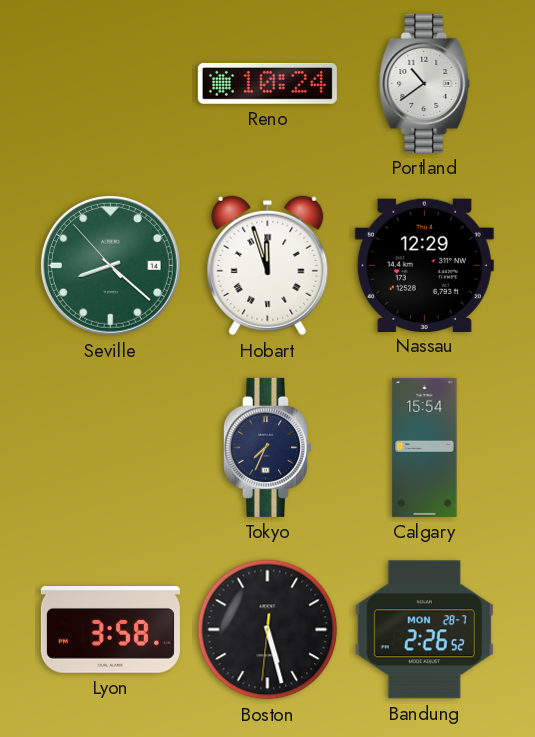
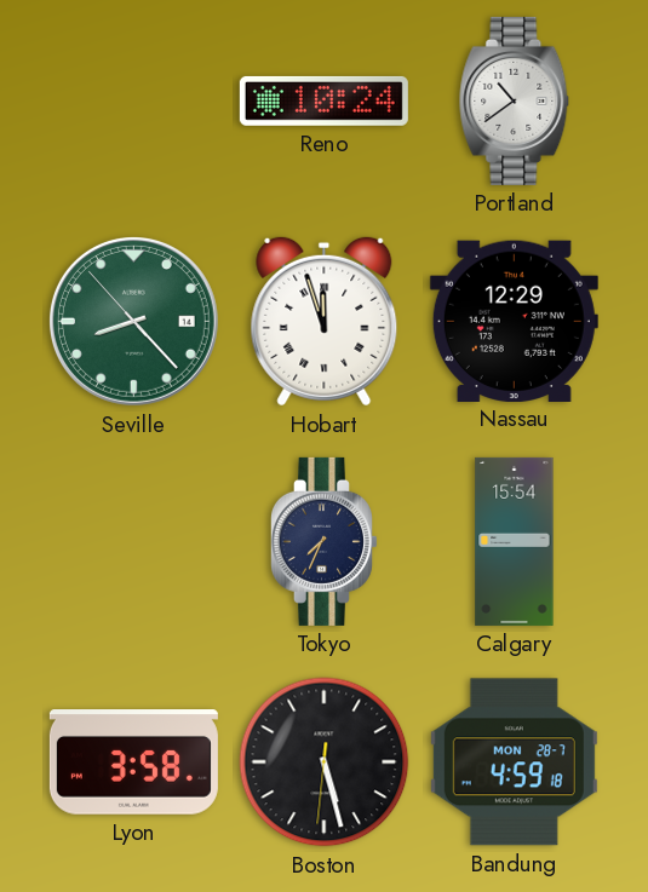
Seville: 8:21 -> 8:22 (133, 321)
Bandung: 2:26 -> 4:59 (514, 762)
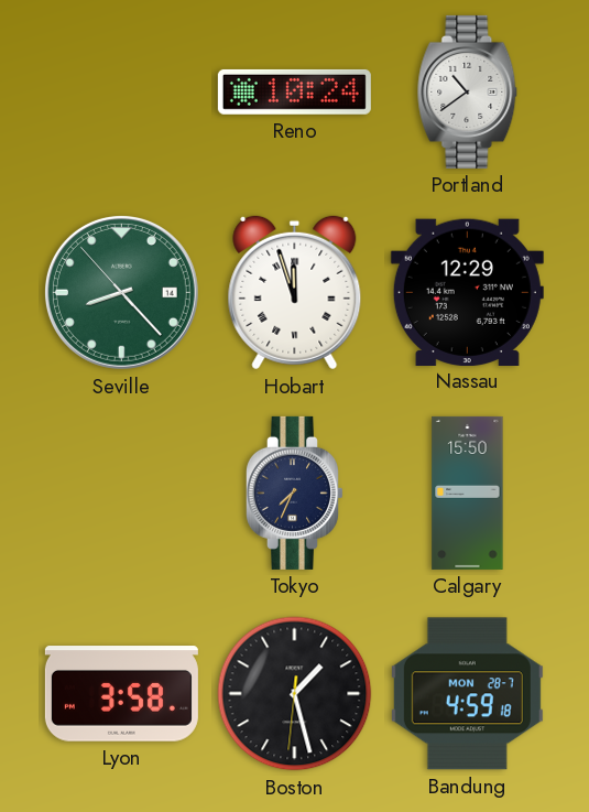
Calgary: 15:54 -> 15:50 (468, 492)
Boston: 5:27 -> 1:27 (295, 694)
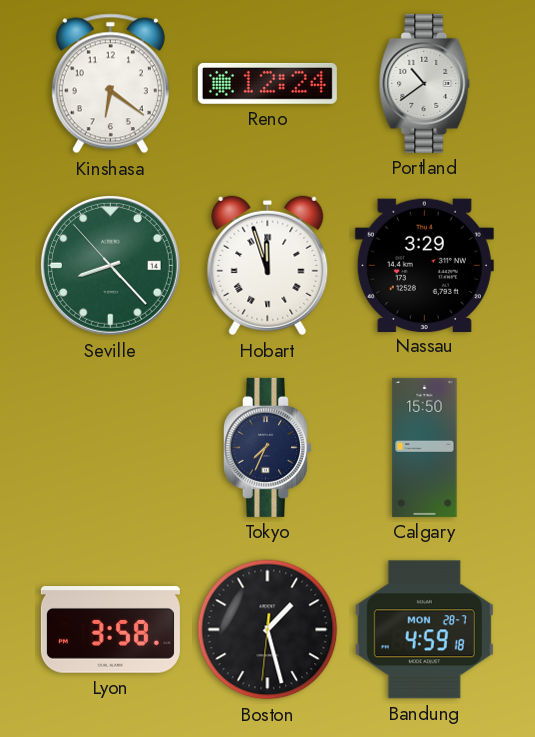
Kinshasa: none -> 6:21 (110, 84)
Reno: 10:24 -> 12:24 (267, 83)
Nassau: 12:29 -> 3:29 (424, 265)
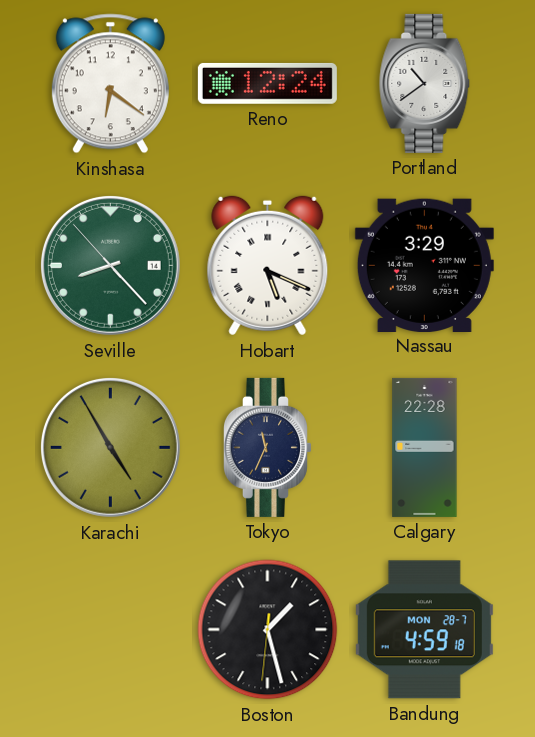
Hobart: 11:57 -> 5:19 (268, 266)
Karachi: none -> 4:55 (110, 447)
Tokyo: 7:34 -> 11:34 (267, 447)
Calgary: 15:50 -> 22:28 (425, 447)
Lyon: 3:58 -> none (110, 630)
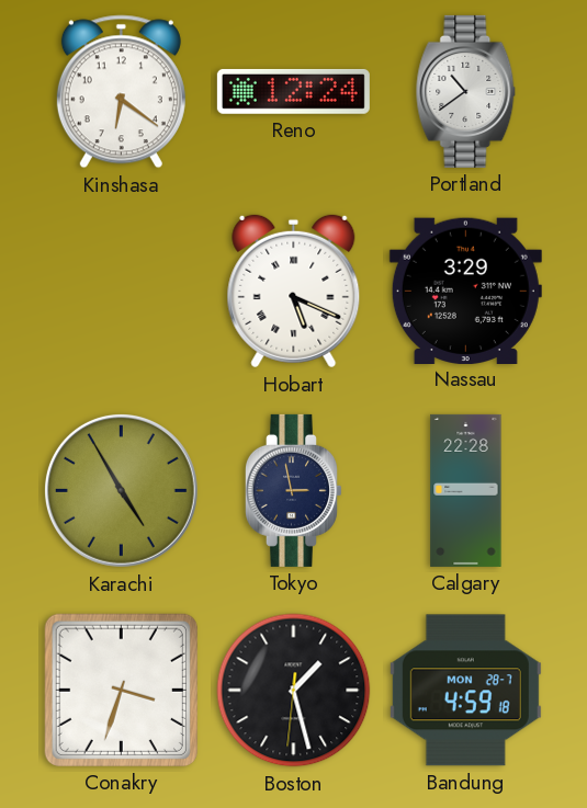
Seville: 8:22 -> none (110, 265)
Tokyo: 11:34 -> 2:58 (293, 490)
Conakry: none -> 3:33 (121, 690)
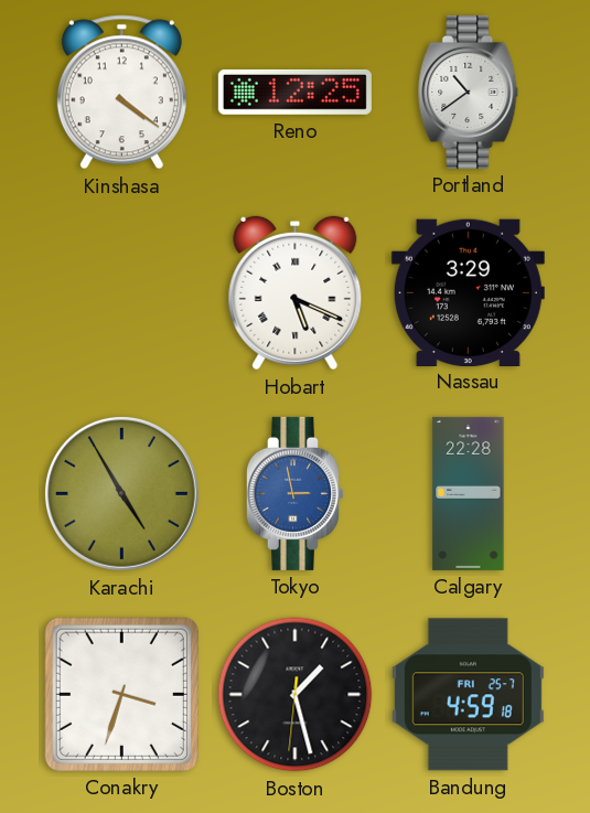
Kinshasa: 6:21 -> 4:21 (121, 93)
Reno: 12:24 -> 12:25 (294, 92)
Tokyo dial: navy -> blue (294, 493)
Bandung date: MON 28-7 -> FRI 25-7 (468, 695)
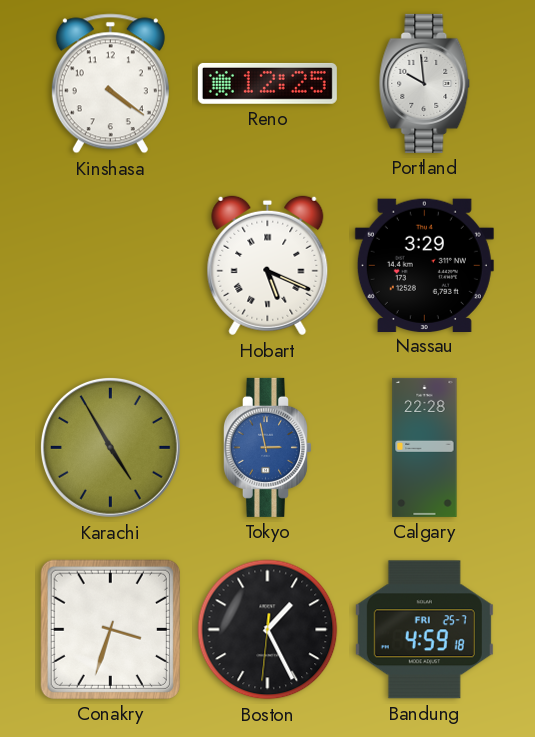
Portland: 10:39 -> 9:59 (425, 83)
Boston: 1:27 -> 1:25 (268, 630)
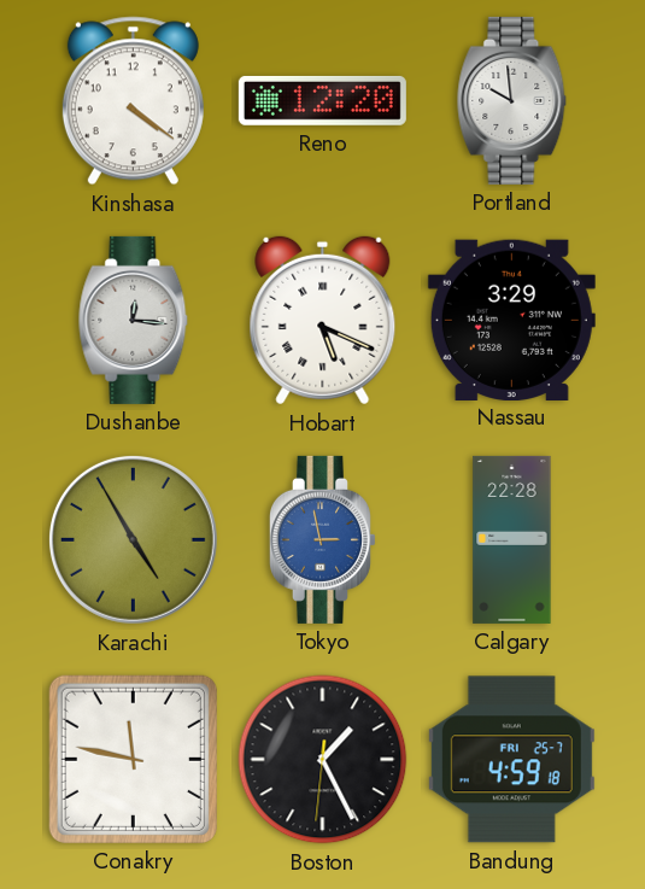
Reno: 12:25 -> 12:20 (322, 100)
Dushanbe: none -> 12:16 (134, 320)
Conakry: 3:33 -> 11:47 (133, 759)
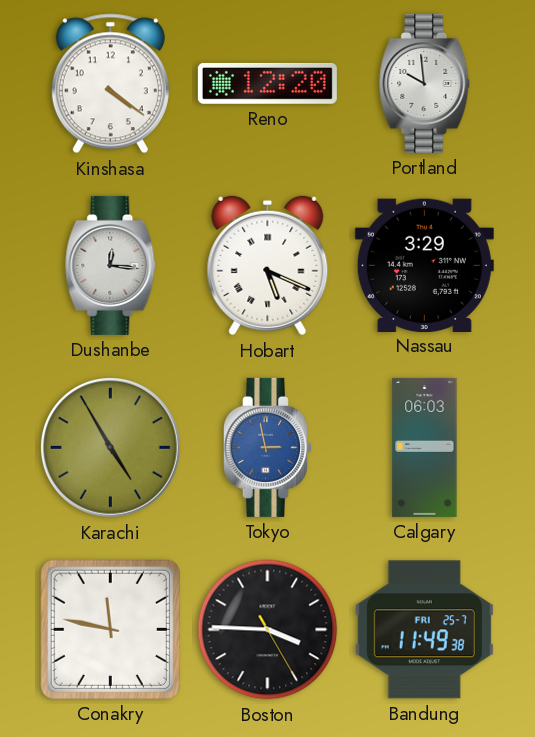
Calgary: 22:28 -> 06:03 (425, 447)
Boston: 1:25 -> 3:45 (268, 630)
Bandung: 4:59 -> 11:49 (424, 630)
